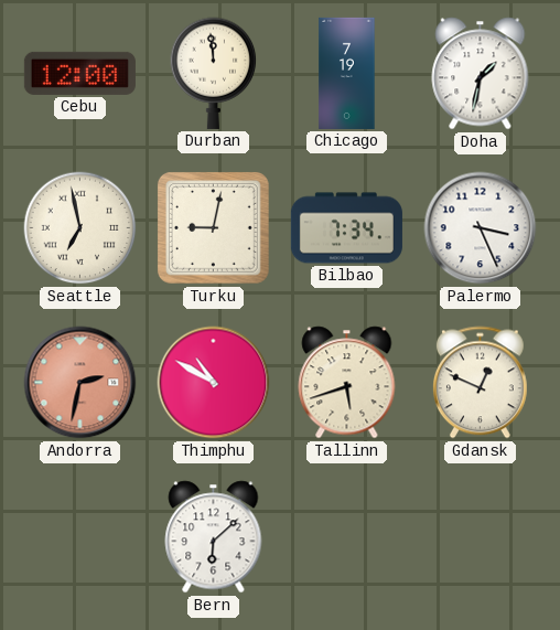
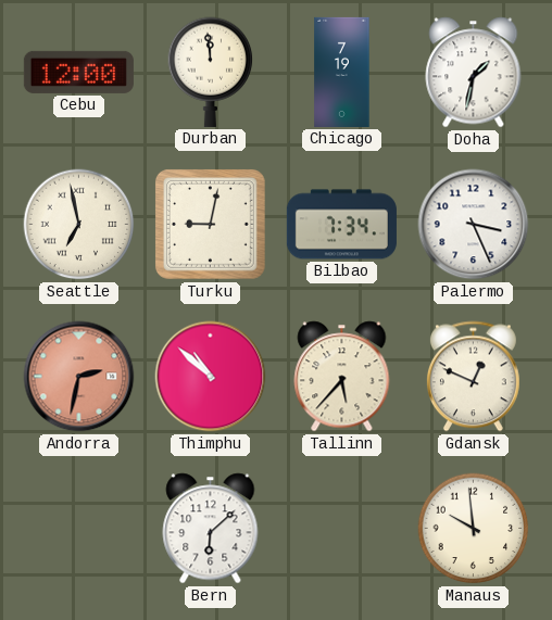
Thimphu: 10:50 -> 10:52 (211, 377)
Tallinn: 5:42 -> 5:37 (342, 377)
Manaus: none -> 9:59 (474, 529)
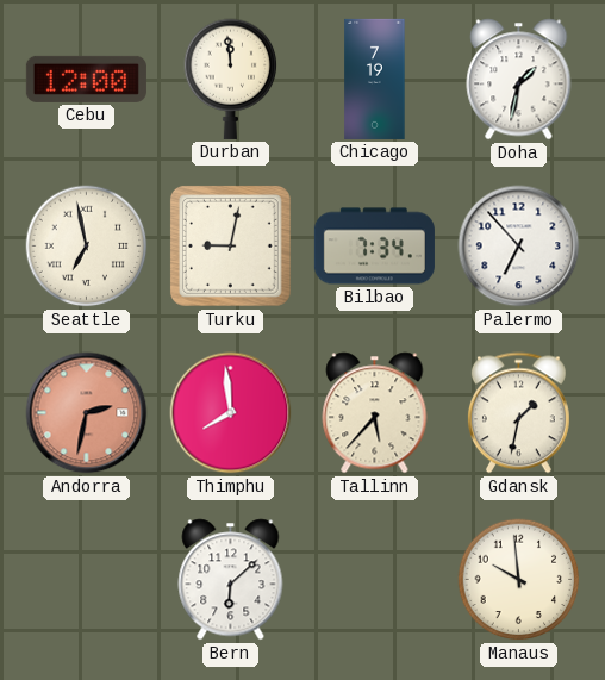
Palermo: 3:26 -> 6:53 (519, 247)
Thimphu: 10:52 -> 7:59 (231, 413)
Gdansk: 12:49 -> 1:32 (518, 413)
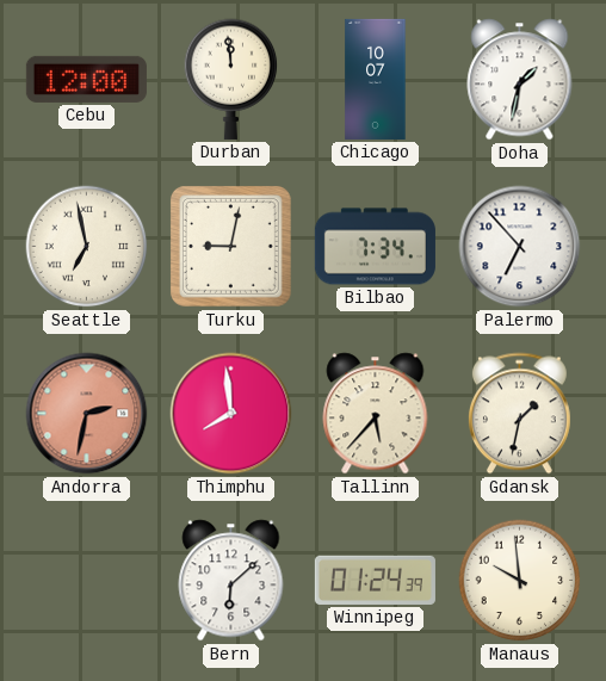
Chicago: 7:19 -> 10:07 (376, 79)
Winnipeg: none -> 01:24 (375, 580)
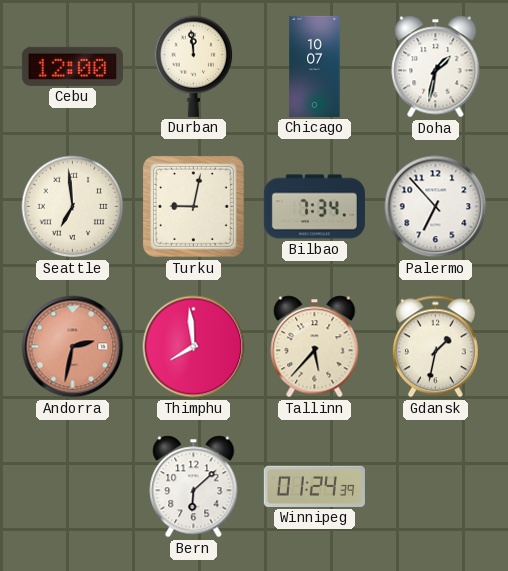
Seattle: 6:58 -> 6:59 (73, 207)
Manaus: 9:59 -> none (520, 581)
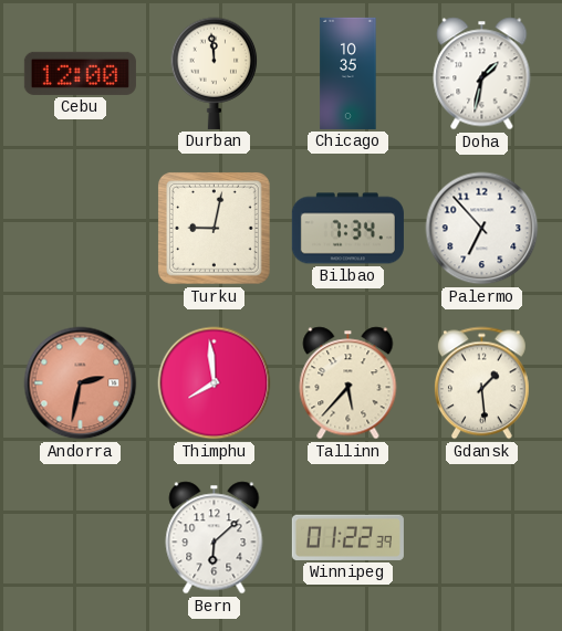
Chicago: 10:07 -> 10:35 (348, 73)
Seattle: 6:59 -> none (73, 207)
Gdansk: 1:32 -> 1:29 (481, 383)
Winnipeg: 01:24 -> 01:22 (347, 537)
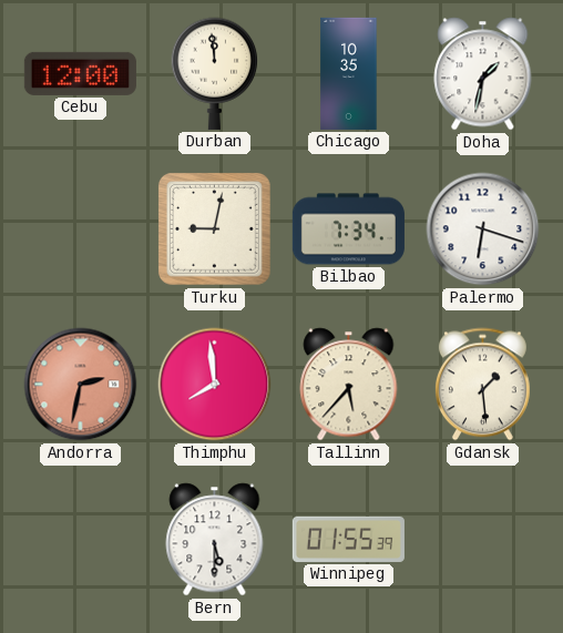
Palermo: 6:53 -> 6:18 (483, 229)
Bern: 6:08 -> 5:30 (215, 540)
Winnipeg: 01:22 -> 01:55 (348, 539)
